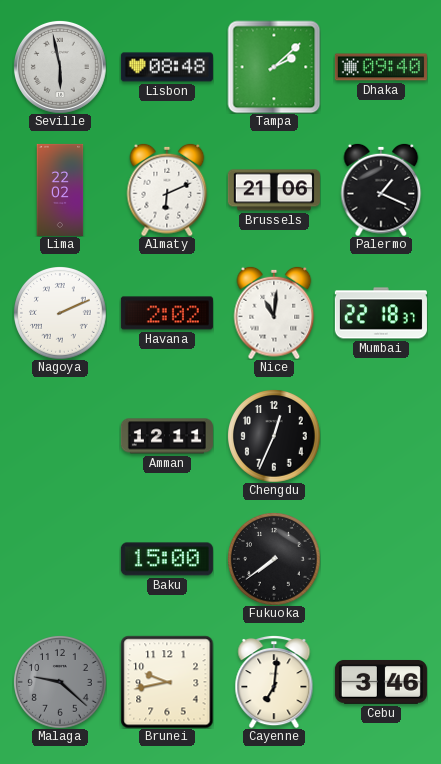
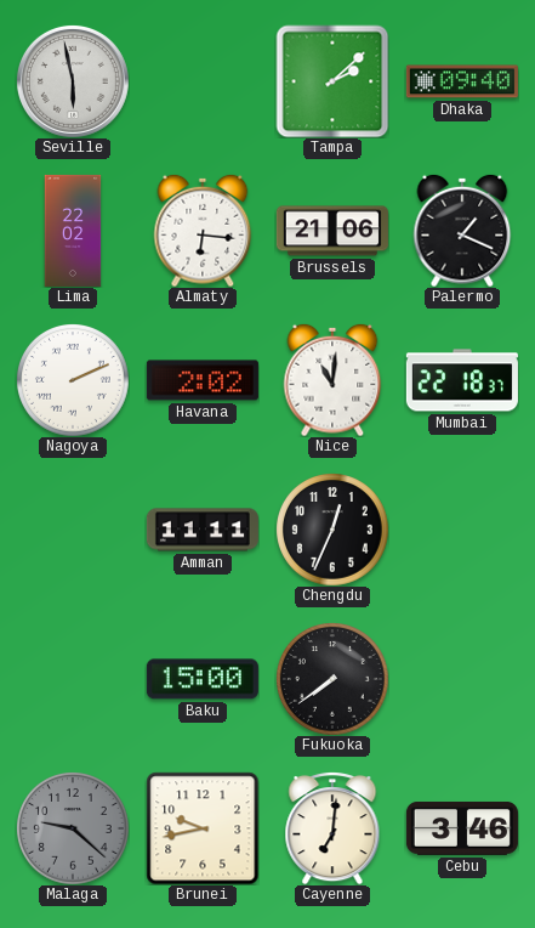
Lisbon: 08:48 -> none (167, 67)
Almaty: 6:11 -> 6:16 (203, 231)
Amman: 12:11 -> 11:11 (203, 530)
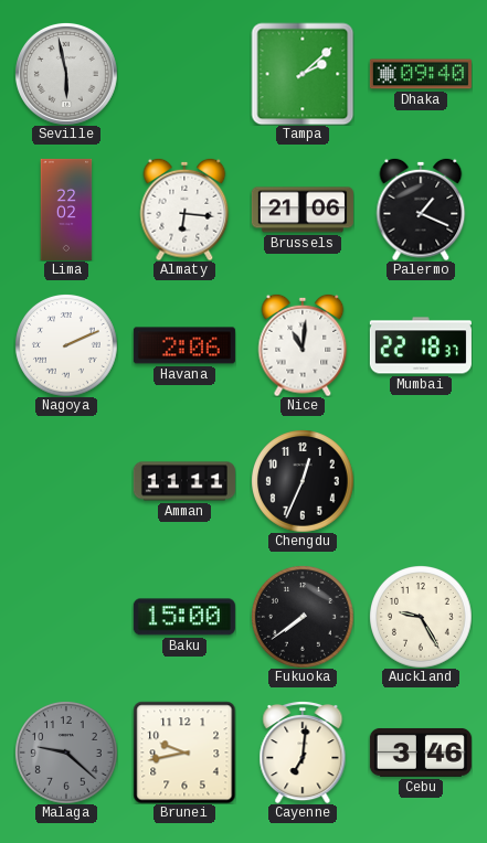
Havana: 2:02 -> 2:06 (184, 345)
Auckland: none -> 9:25 (421, 617)
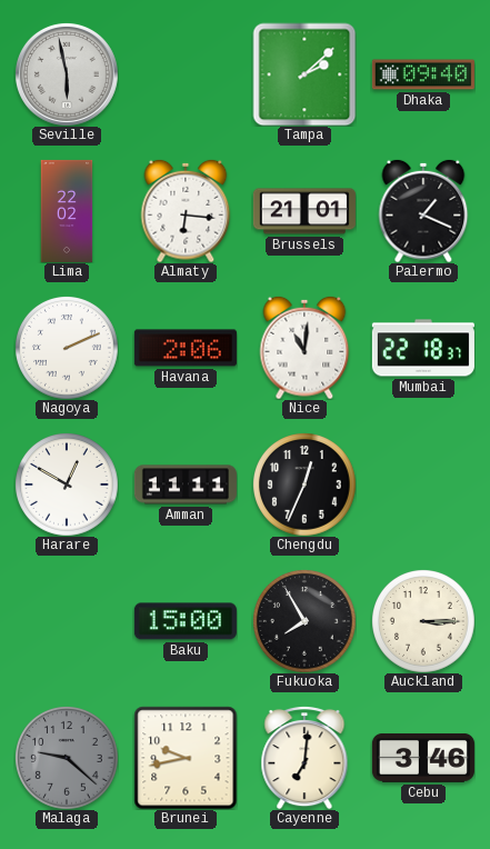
Brussels: 21:06 -> 21:01 (304, 211)
Harare: none -> 12:50 (67, 485)
Fukuoka: 7:39 -> 7:55 (304, 621)
Auckland: 9:25 -> 3:15 (423, 621)
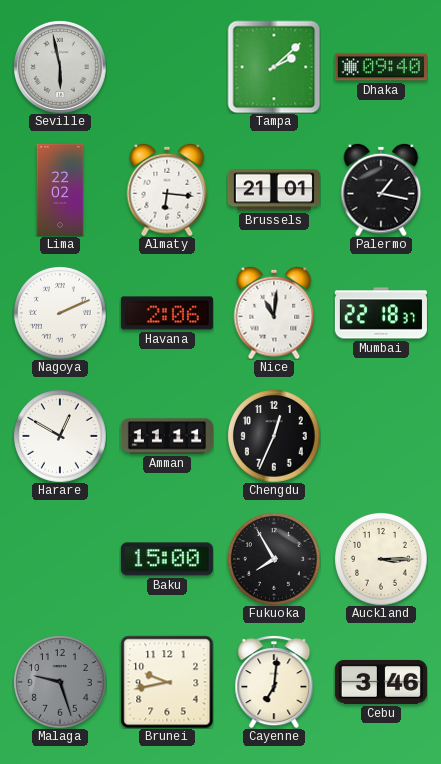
Palermo: 1:19 -> 1:17 (381, 190)
Malaga: 9:22 -> 9:27 (60, 682)
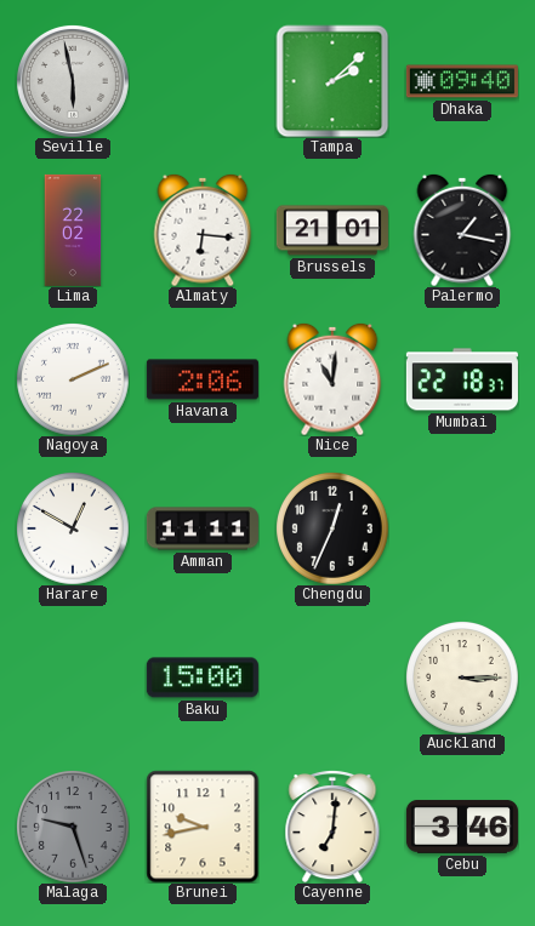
Fukuoka: 7:55 -> none (274, 559)
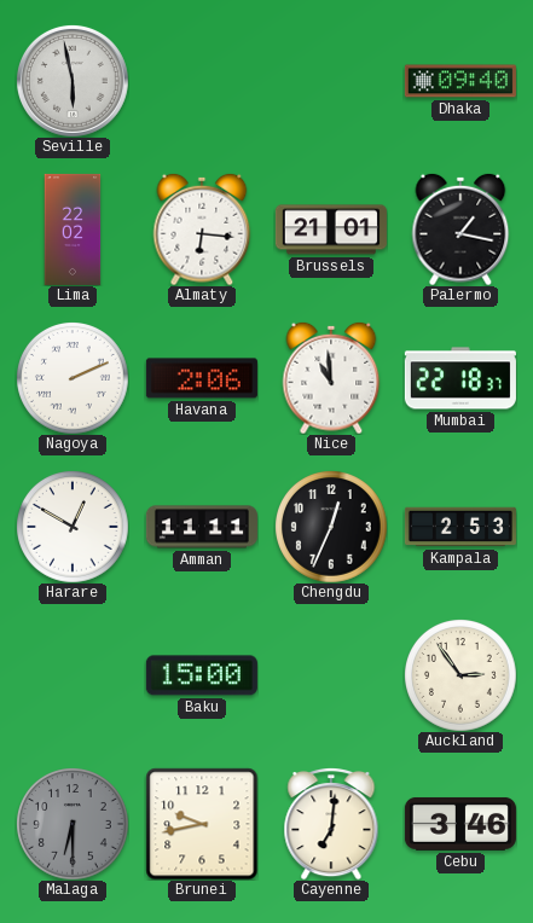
Tampa: 2:08 -> none (332, 81)
Nice: 11:01 -> 10:59 (331, 378)
Kampala: none -> 2:53 (460, 527)
Auckland: 3:15 -> 2:54 (460, 675)
Malaga: 9:27 -> 6:30 (73, 824)
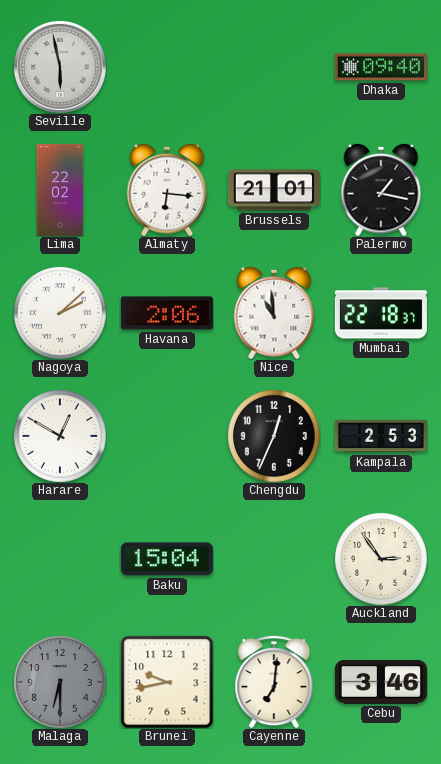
Nagoya: 2:11 -> 2:08 (60, 313)
Amman: 11:11 -> none (202, 527)
Baku: 15:00 -> 15:04 (167, 559)
